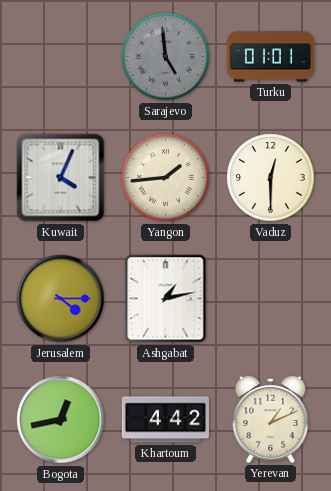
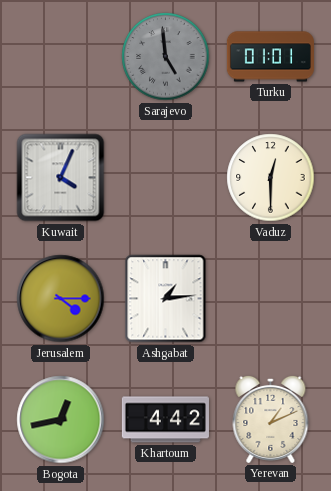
Yangon: 1:44 -> none (166, 178)
Ashgabat: 1:13 -> 1:14 (166, 299)
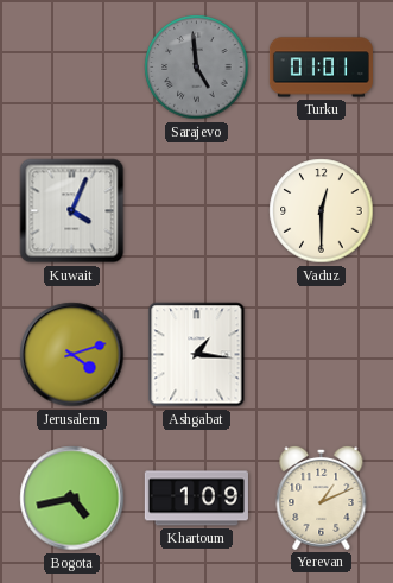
Jerusalem: 4:15 -> 4:12 (72, 355)
Ashgabat: 1:14 -> 1:16 (197, 355)
Bogota: 12:43 -> 4:43 (72, 499)
Khartoum: 4:42 -> 1:09 (196, 499)
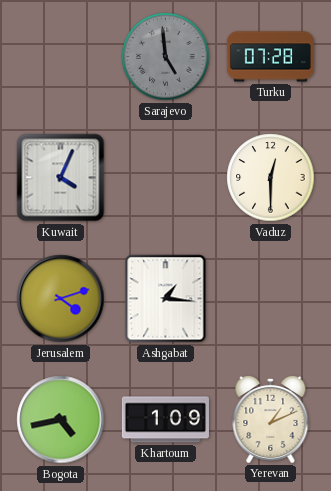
Turku: 01:01 -> 07:28 (270, 57)
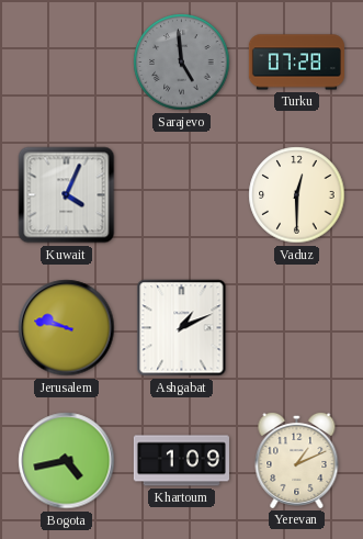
Jerusalem: 4:12 -> 9:47 (67, 328)
Ashgabat: 1:16 -> 1:11 (182, 328)
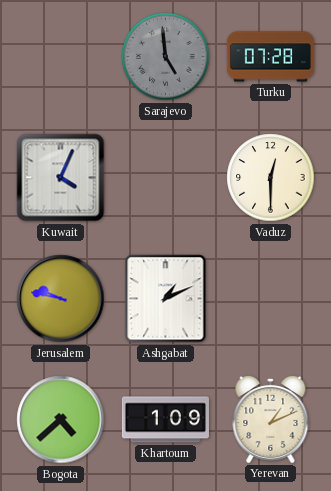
Bogota: 4:43 -> 4:38 (61, 420)
